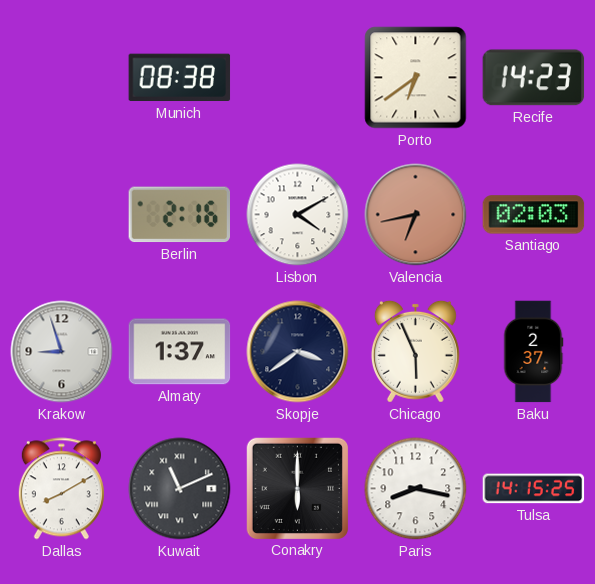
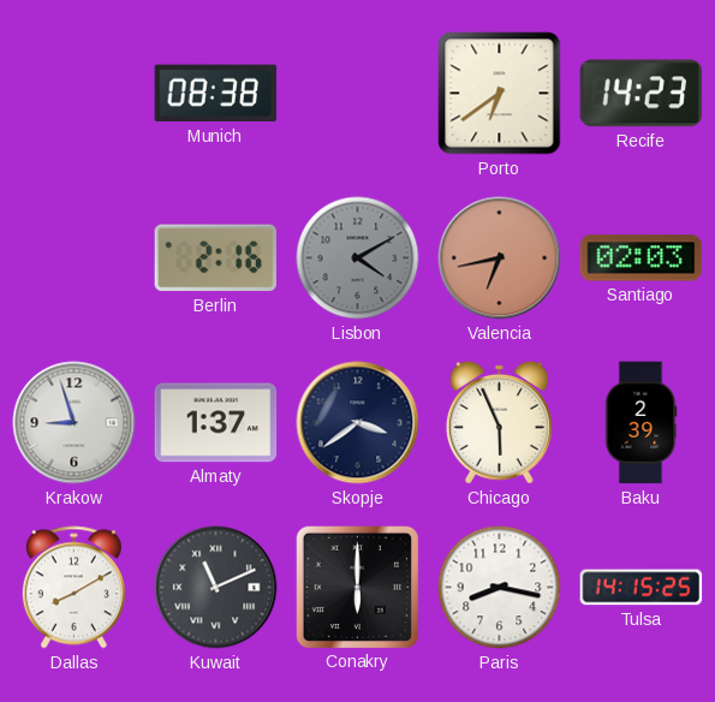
Lisbon dial: white -> grey (358, 258)
Baku: 2:37 -> 2:39 (640, 423)
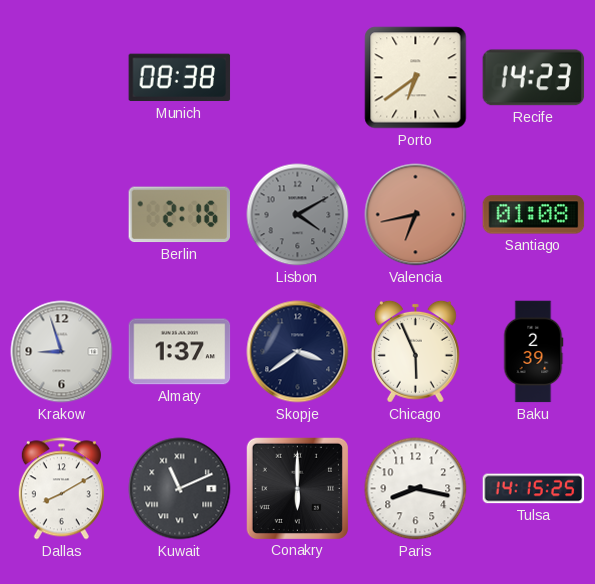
Santiago: 02:03 -> 01:08 (534, 215)
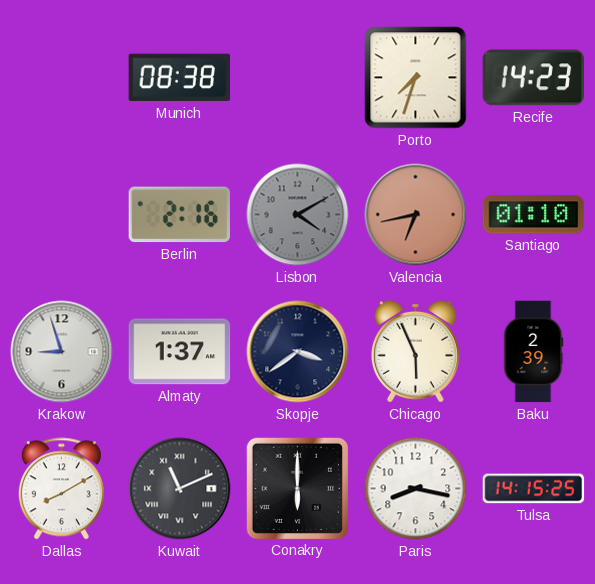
Porto: 6:39 -> 7:33 (416, 78)
Santiago: 01:08 -> 01:10 (534, 215)
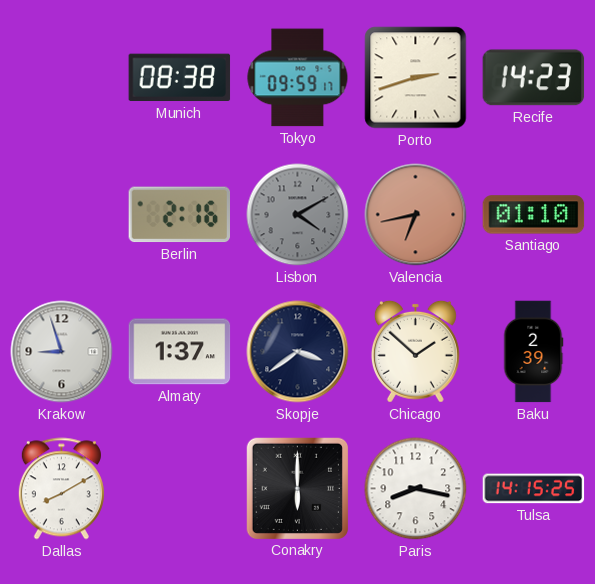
Tokyo: none -> 09:59 (298, 78)
Porto: 7:33 -> 2:42 (416, 78)
Chicago: 5:56 -> 1:52 (415, 351)
Kuwait: 11:11 -> none (180, 489)
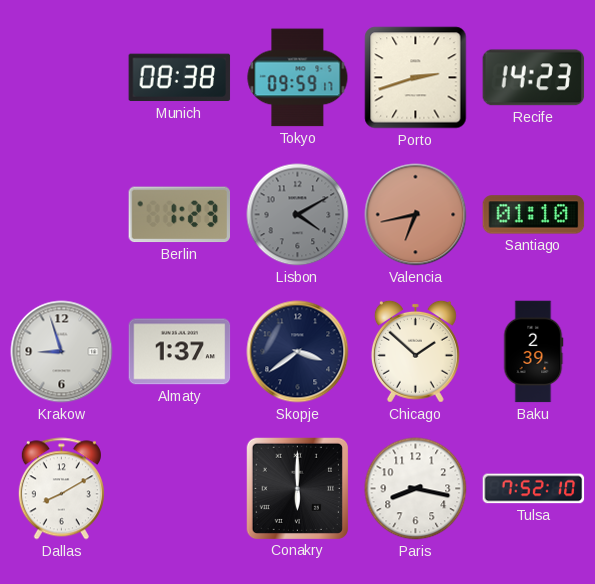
Berlin: 2:16 -> 1:23 (179, 215)
Tulsa: 14:15 -> 7:52 (534, 489)
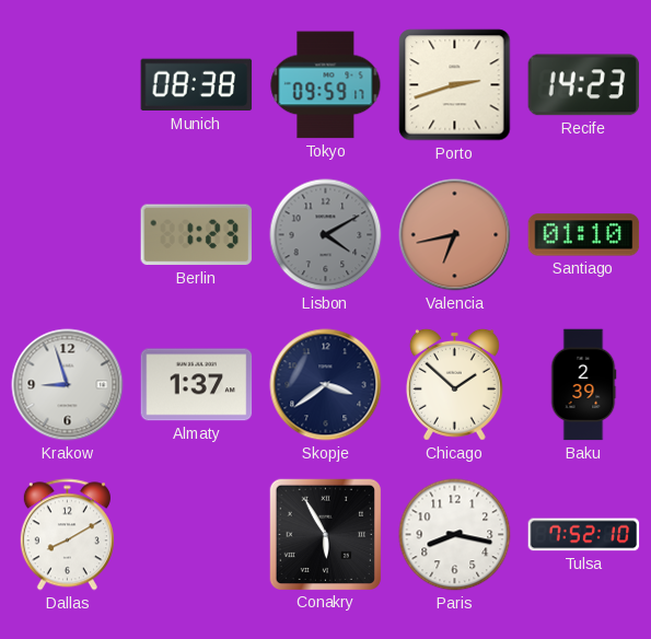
Conakry: 6:00 -> 5:55 (325, 534)
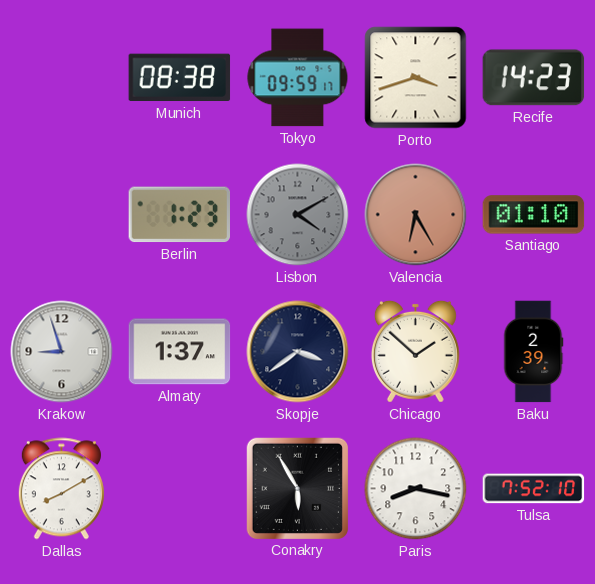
Porto: 2:42 -> 3:42 (416, 78)
Valencia: 6:43 -> 6:25 (416, 215)
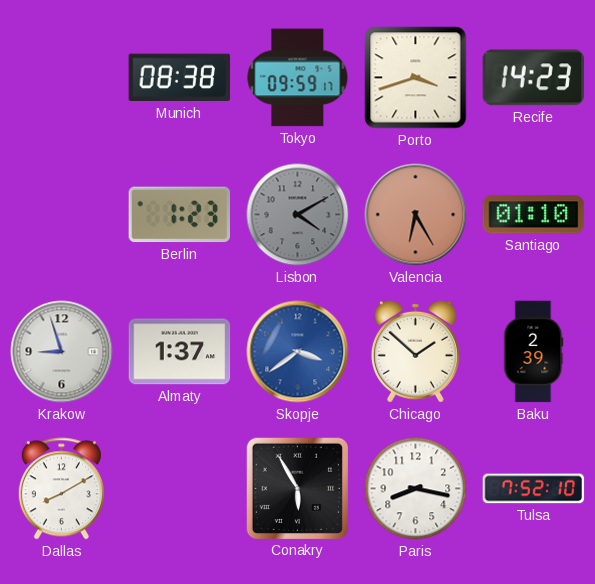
Skopje dial: navy -> blue (298, 352)
